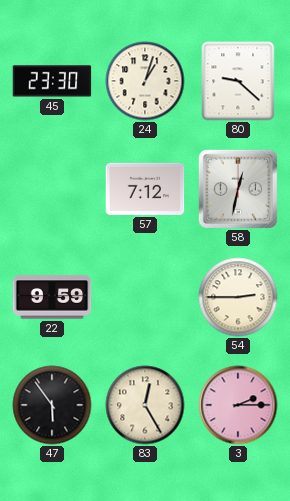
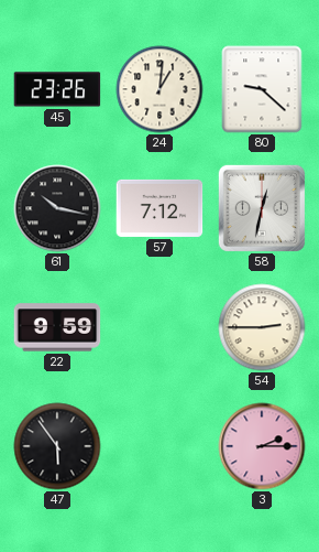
45: 23:30 -> 23:26 (57, 89)
24: 1:03 -> 1:01 (159, 89)
61: none -> 10:17 (57, 208)
83: 12:25 -> none (145, 405)
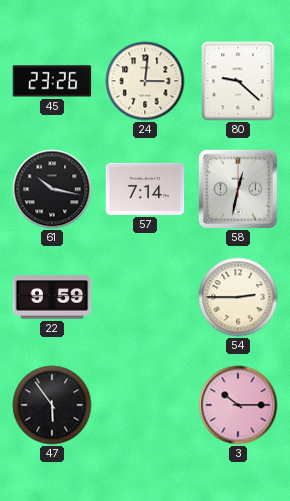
24: 1:01 -> 3:01 (145, 81)
57: 7:12 -> 7:14 (145, 189)
3: 2:15 -> 10:15 (238, 405)
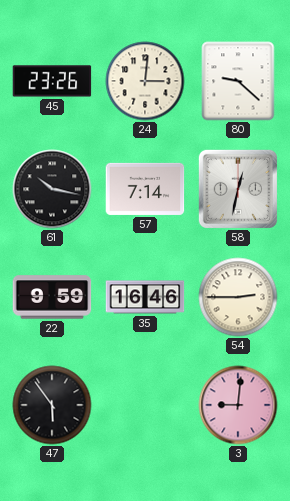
35: none -> 16:46 (145, 297)
3: 10:15 -> 9:01 (238, 405)
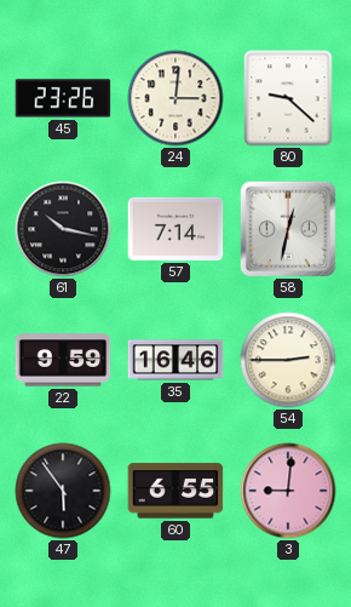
60: none -> 6:55 (175, 491)
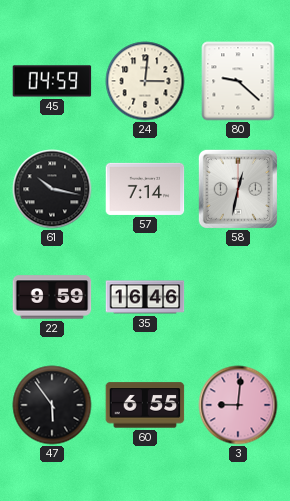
45: 23:26 -> 04:59 (52, 81)
54: 2:45 -> none (288, 360)
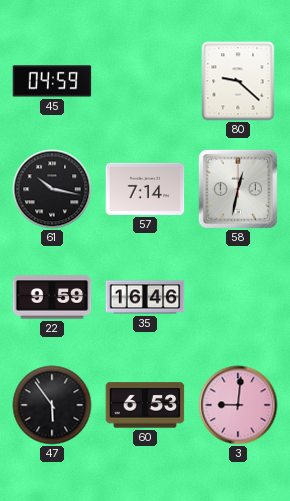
24: 3:01 -> none (145, 81)
60: 6:55 -> 6:53 (145, 405)
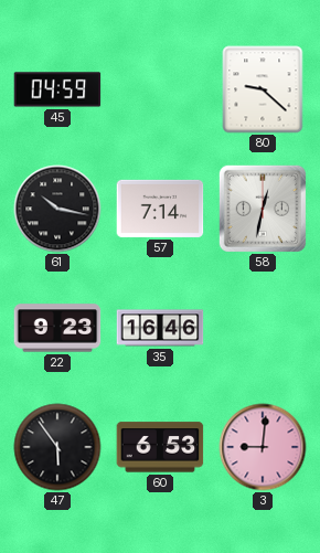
22: 9:59 -> 9:23 (57, 328)
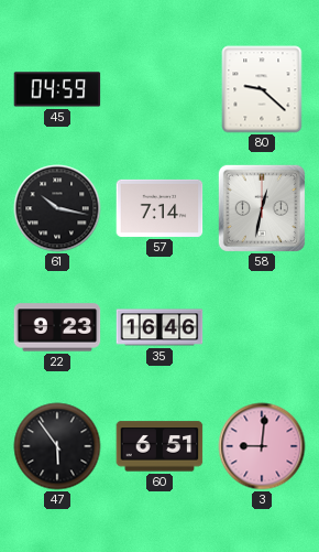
60: 6:53 -> 6:51 (159, 446)
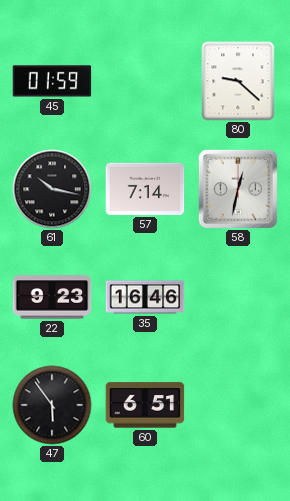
45: 04:59 -> 01:59 (52, 81)
3: 9:01 -> none (262, 446)
